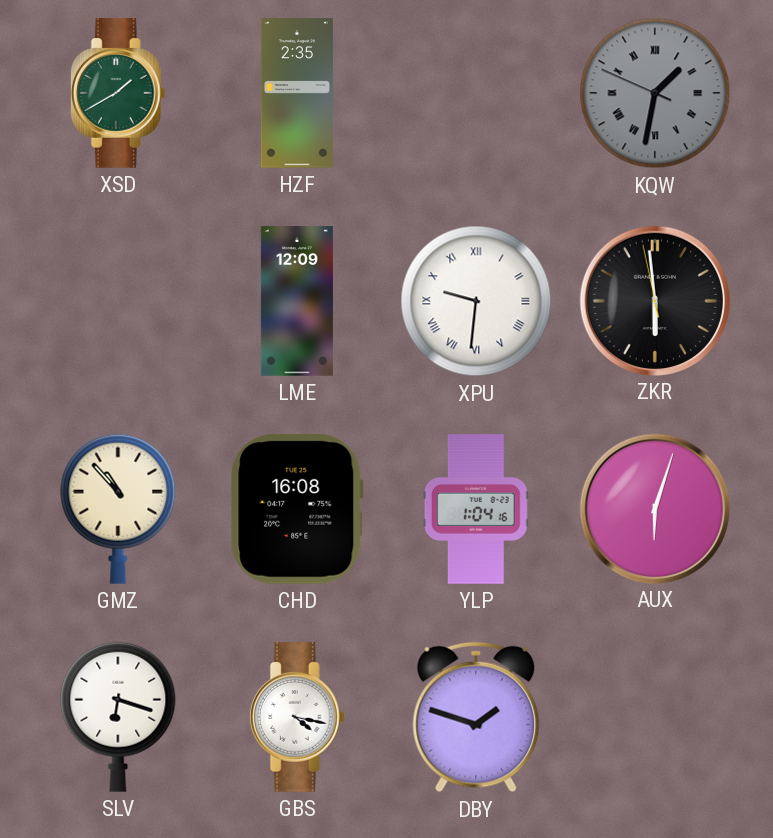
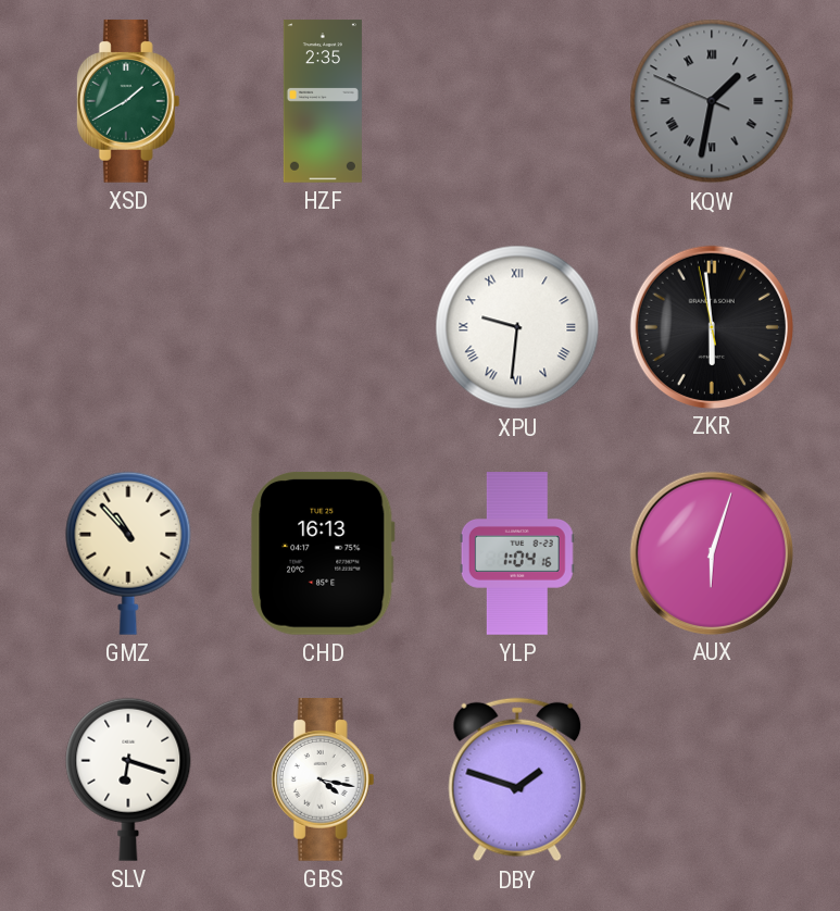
LME: 12:09 -> none (297, 301)
CHD: 16:08 -> 16:13 (323, 553)
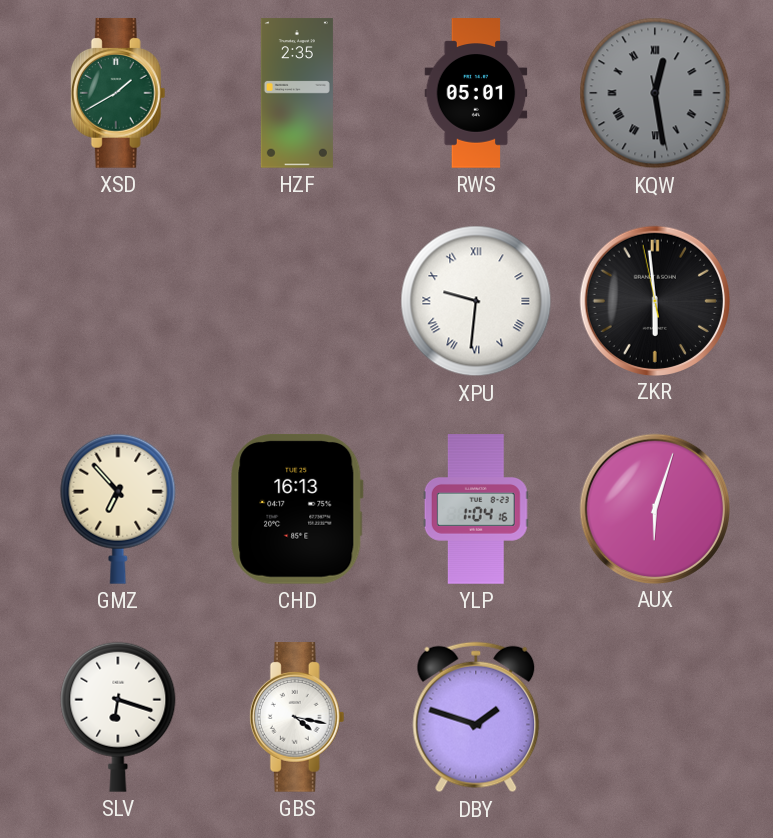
RWS: none -> 05:01 (476, 93)
KQW: 1:31 -> 12:28 (655, 93)
GMZ: 10:53 -> 6:53 (118, 509)
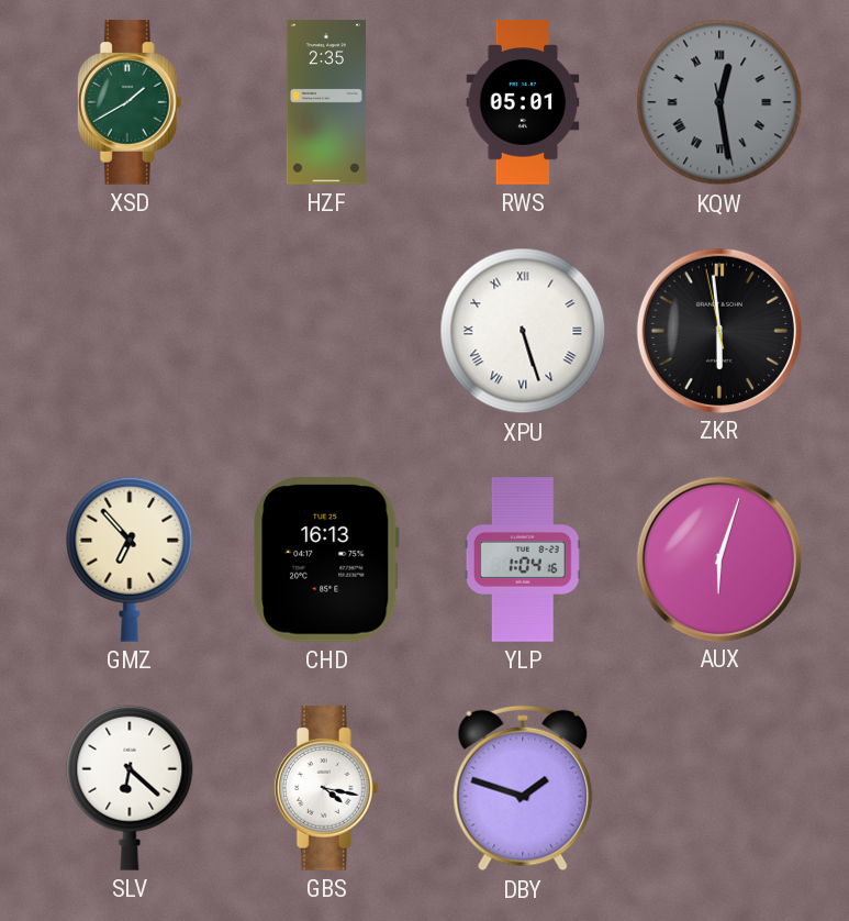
XPU: 9:31 -> 5:27 (523, 331)
SLV: 6:18 -> 6:22 (130, 788)
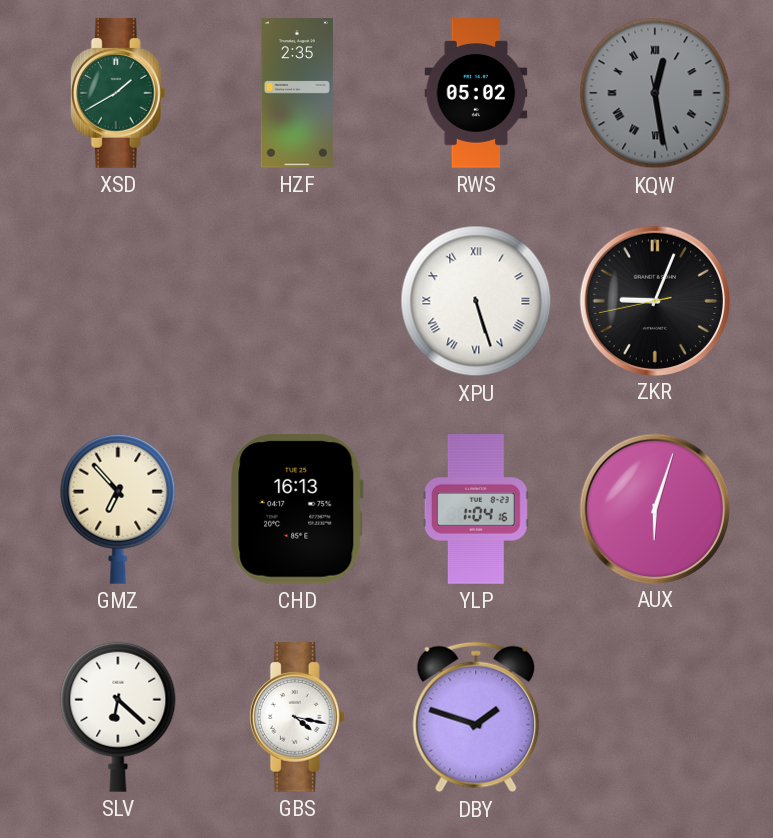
RWS: 05:01 -> 05:02 (476, 93)
ZKR: 5:58 -> 9:03 (654, 300)
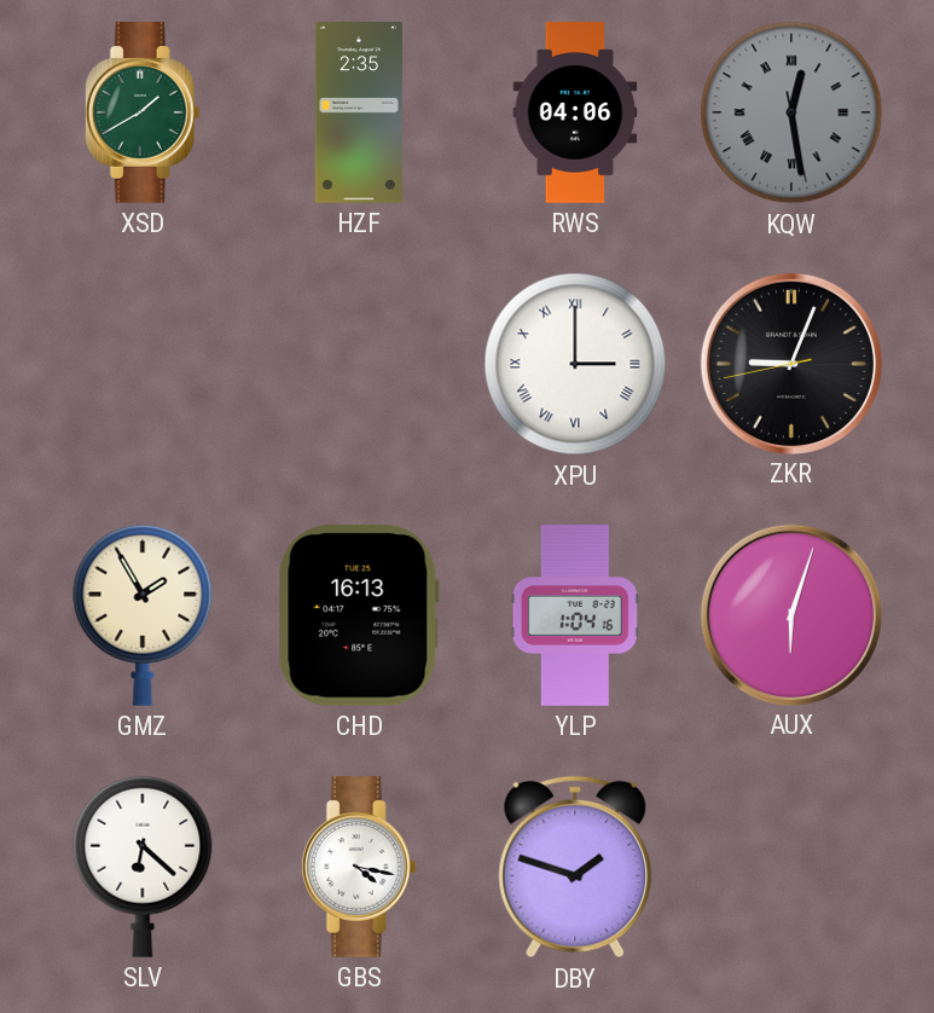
RWS: 05:02 -> 04:06 (575, 112)
XPU: 5:27 -> 3:00 (575, 364)
GMZ: 6:53 -> 1:55 (143, 615)
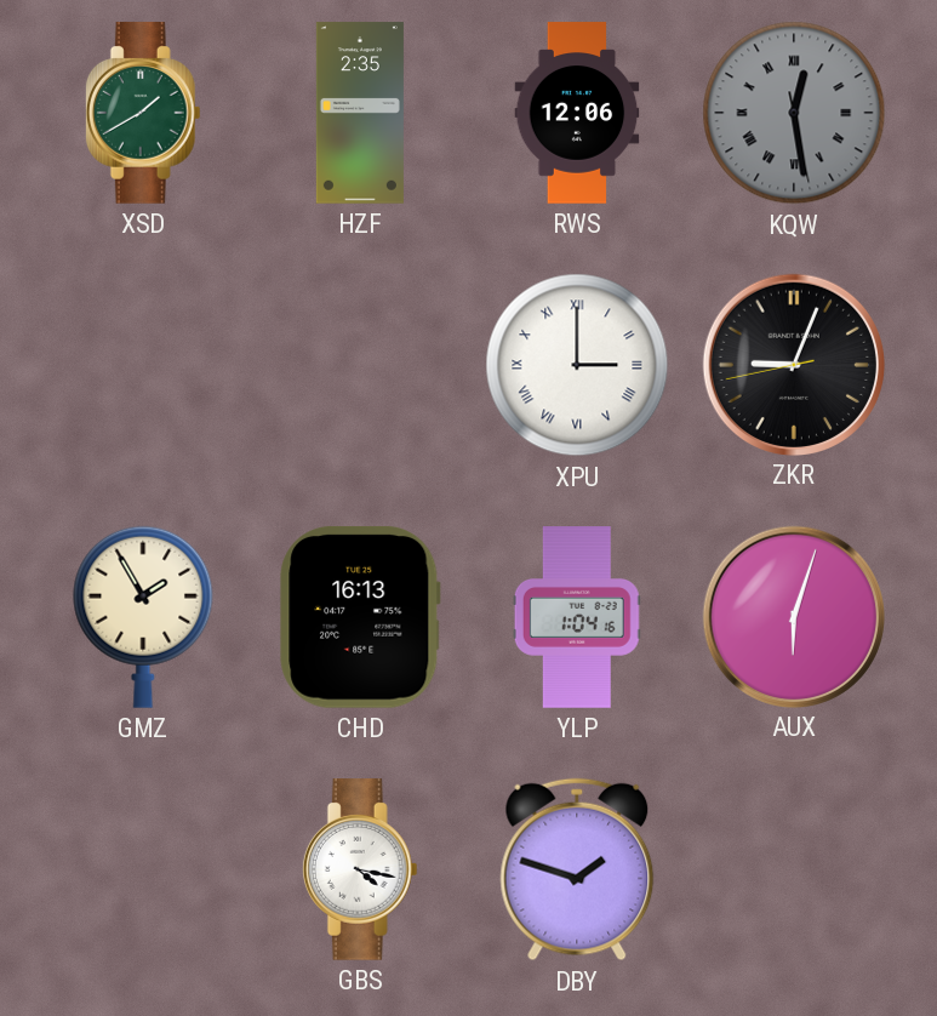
RWS: 04:06 -> 12:06 (577, 113)
SLV: 6:22 -> none (143, 867)
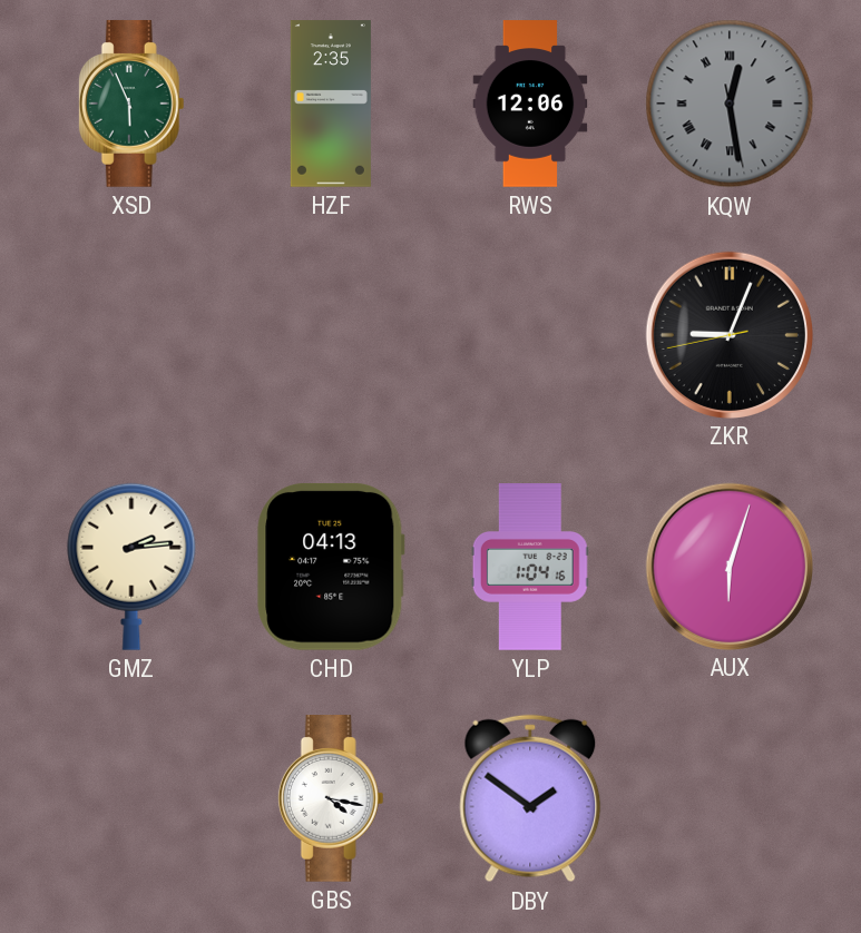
XSD: 1:40 -> 5:56 (131, 104)
XPU: 3:00 -> none (577, 365)
GMZ: 1:55 -> 2:14 (131, 567)
CHD: 16:13 -> 04:13 (331, 567)
DBY: 1:48 -> 1:51 (530, 798)
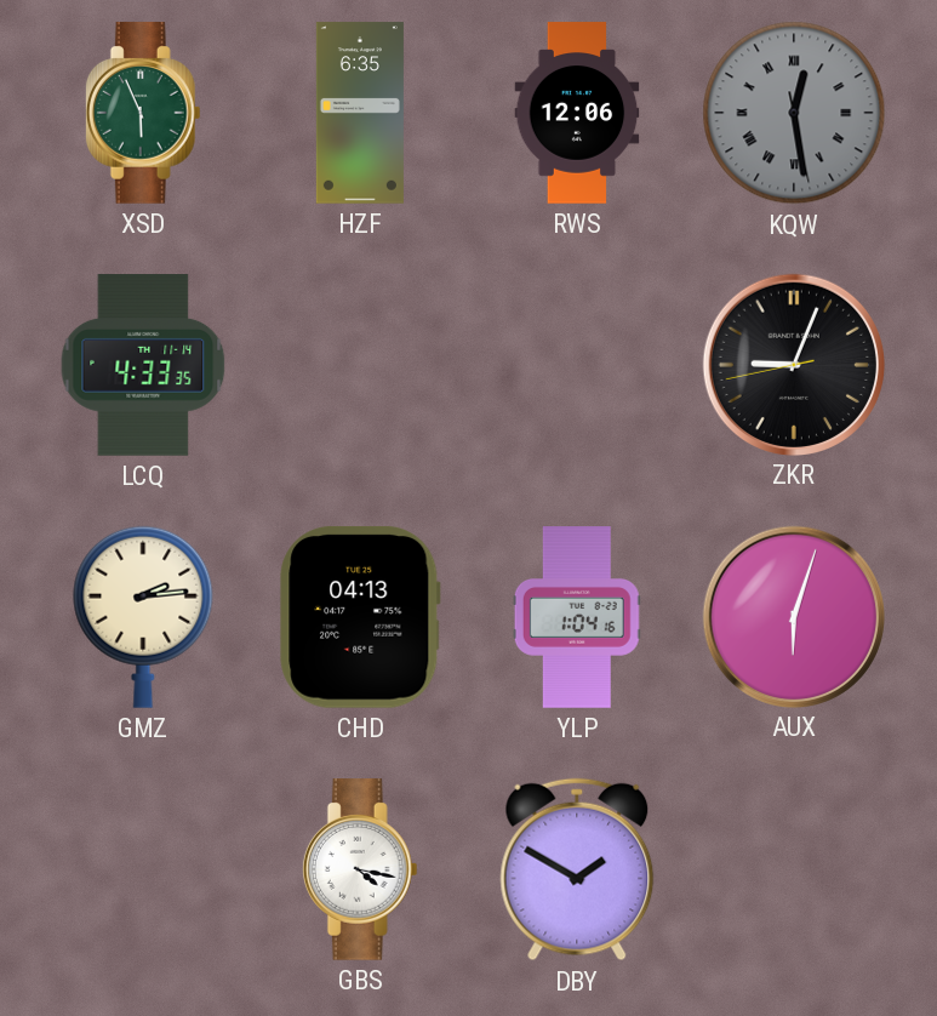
HZF: 2:35 -> 6:35 (360, 113)
LCQ: none -> 4:33 (143, 365)
DBY: 1:51 -> 1:50 (577, 869)
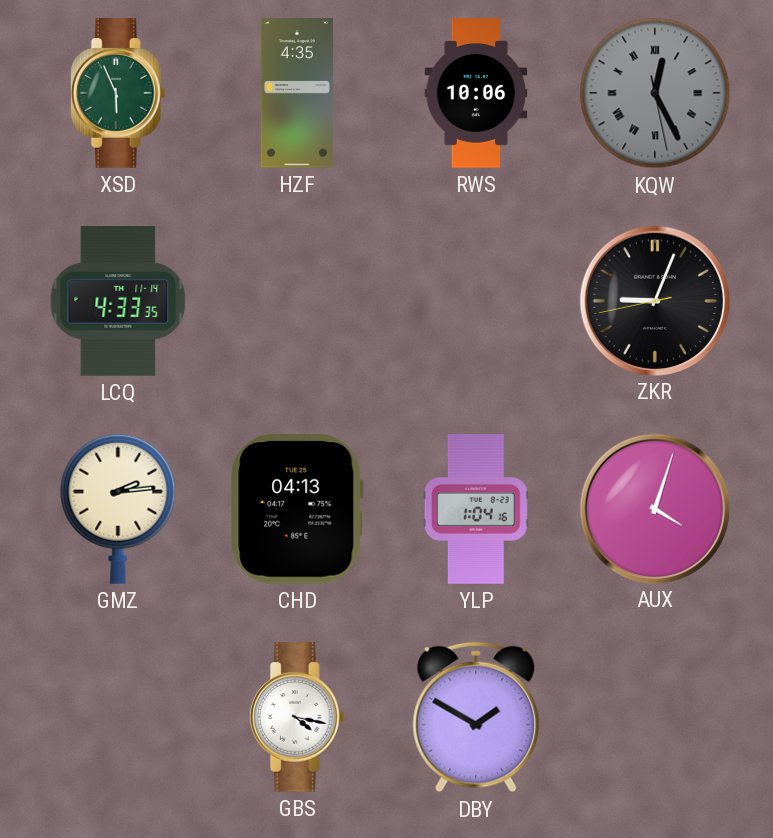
HZF: 6:35 -> 4:35 (297, 93)
RWS: 12:06 -> 10:06 (476, 93)
KQW: 12:28 -> 12:25 (655, 93)
AUX: 6:03 -> 4:03 (654, 508)
